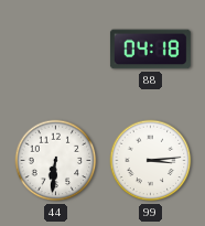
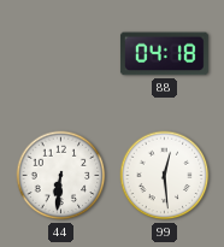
99: 3:14 -> 12:29 (165, 176)
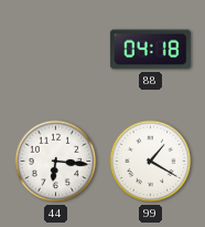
44: 6:31 -> 6:16 (56, 162)
99: 12:29 -> 1:20 (151, 162)
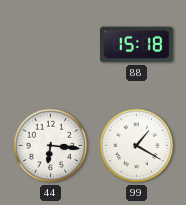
88: 04:18 -> 15:18 (136, 45)
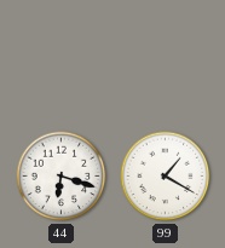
88: 15:18 -> none (136, 45)
44: 6:16 -> 6:18 (62, 177)
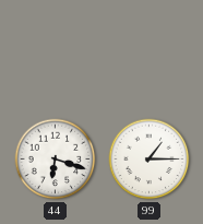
99: 1:20 -> 1:15 (150, 160)
